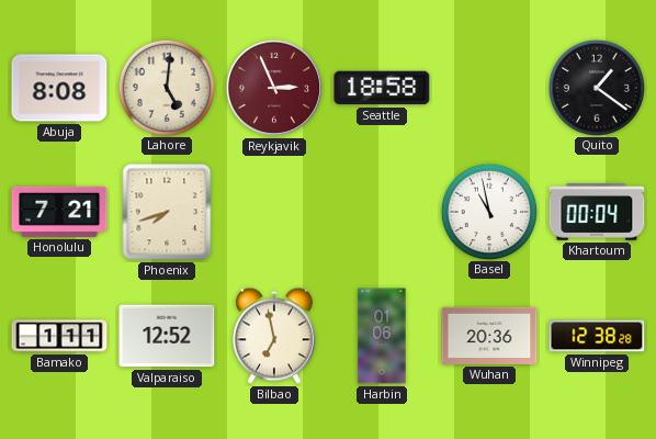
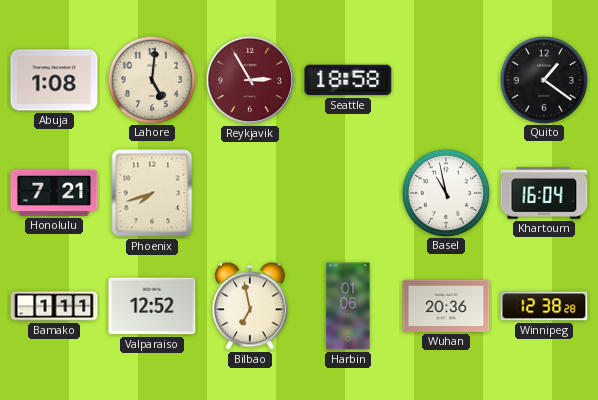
Abuja: 8:08 -> 1:08 (54, 80)
Reykjavik: 2:56 -> 2:55 (250, 80)
Khartoum: 00:04 -> 16:04 (544, 193)
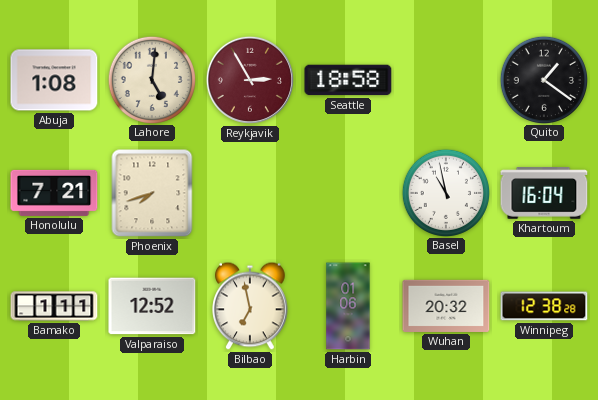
Wuhan: 20:36 -> 20:32 (446, 306)
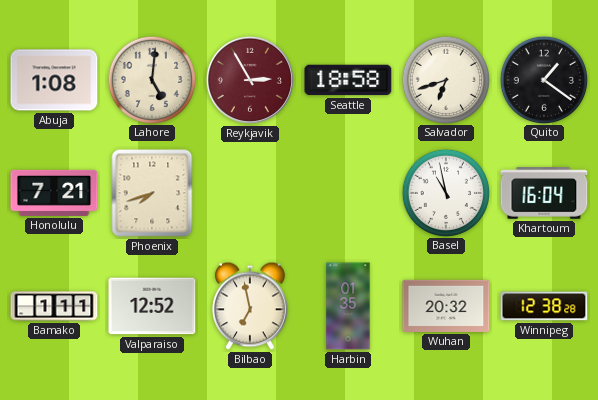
Salvador: none -> 6:42 (445, 79)
Harbin: 01:06 -> 01:35 (348, 306)
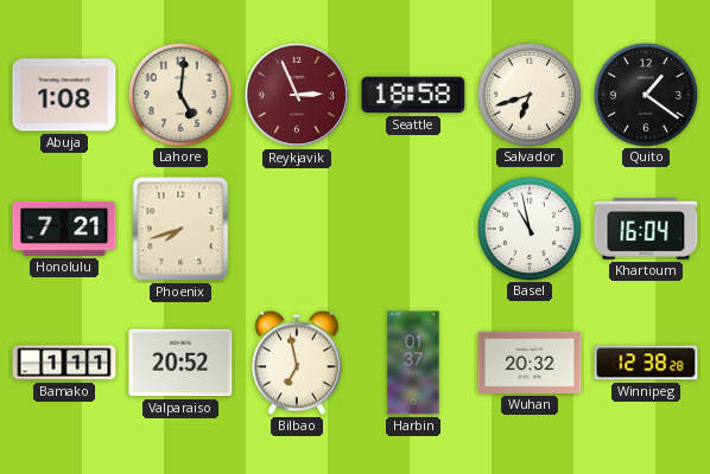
Reykjavik: 2:55 -> 2:56 (297, 95)
Valparaiso: 12:52 -> 20:52 (180, 363)
Harbin: 01:35 -> 01:37 (413, 363)
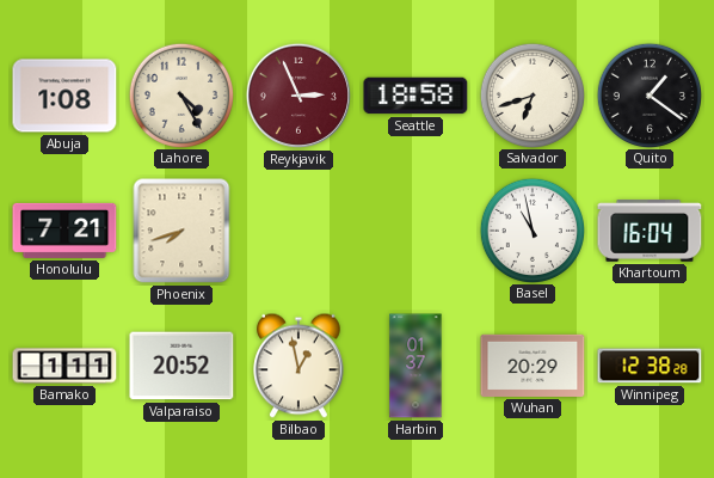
Lahore: 5:01 -> 4:25 (180, 94)
Bilbao: 6:58 -> 12:58 (298, 366)
Wuhan: 20:32 -> 20:29 (533, 366)
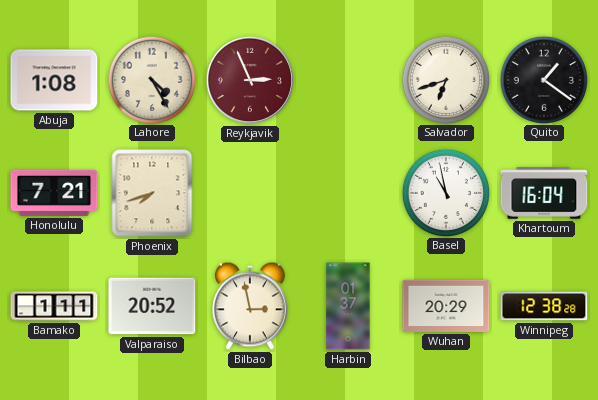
Seattle: 18:58 -> none (416, 96)
Bilbao: 12:58 -> 2:58 (250, 306)
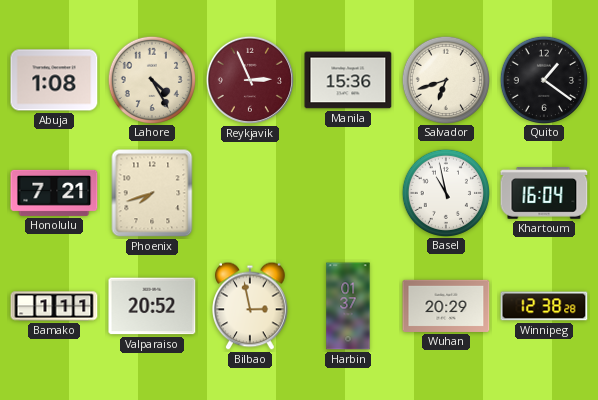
Manila: none -> 15:36 (348, 80)
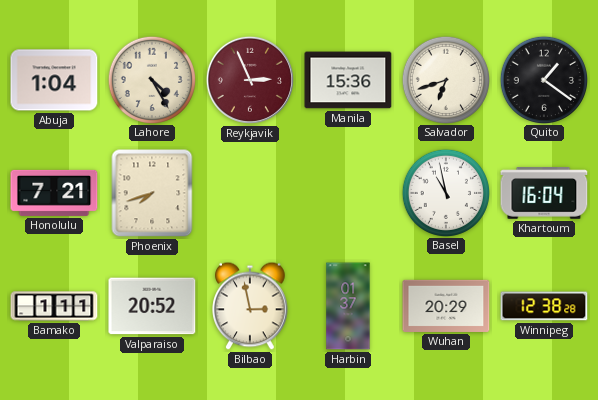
Abuja: 1:08 -> 1:04 (54, 80)
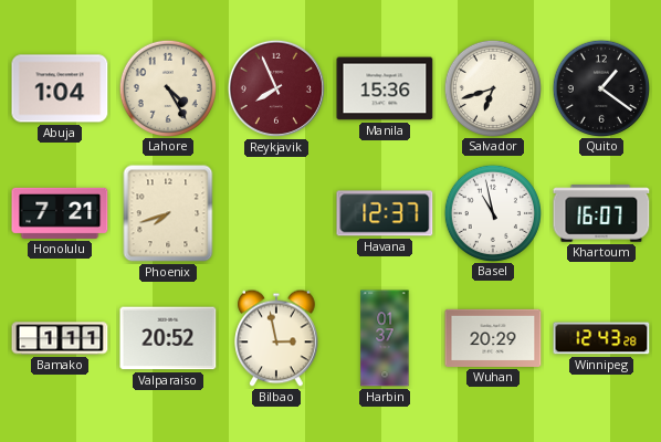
Reykjavik: 2:56 -> 7:56 (276, 88)
Havana: none -> 12:37 (385, 213)
Khartoum: 16:04 -> 16:07 (601, 213)
Winnipeg: 12:38 -> 12:43 (601, 338)
